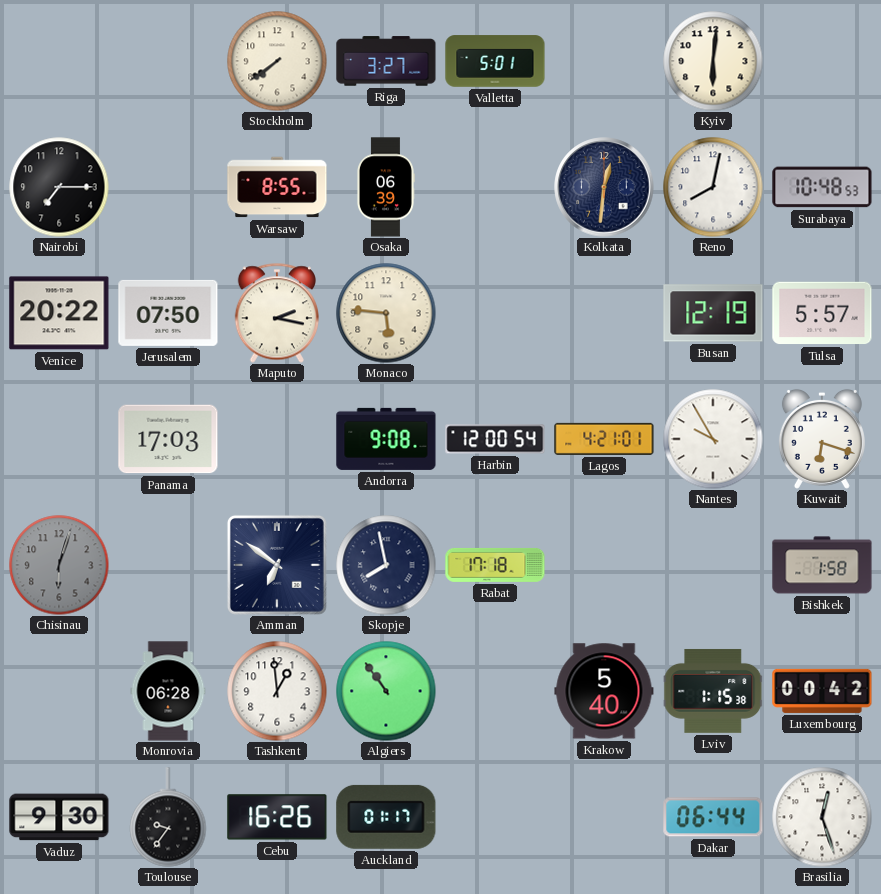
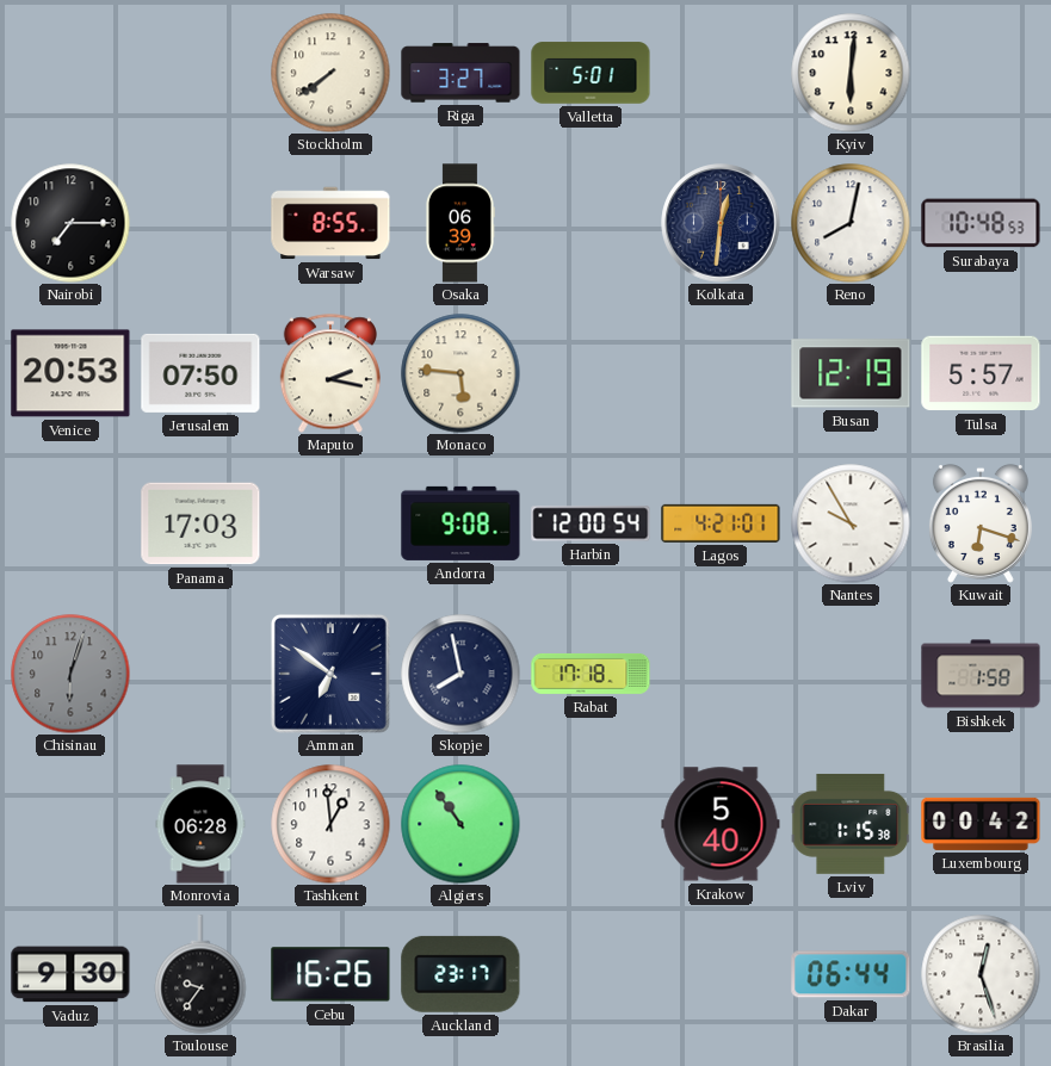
Venice: 20:22 -> 20:53 (70, 373)
Auckland: 01:17 -> 23:17 (460, 974)
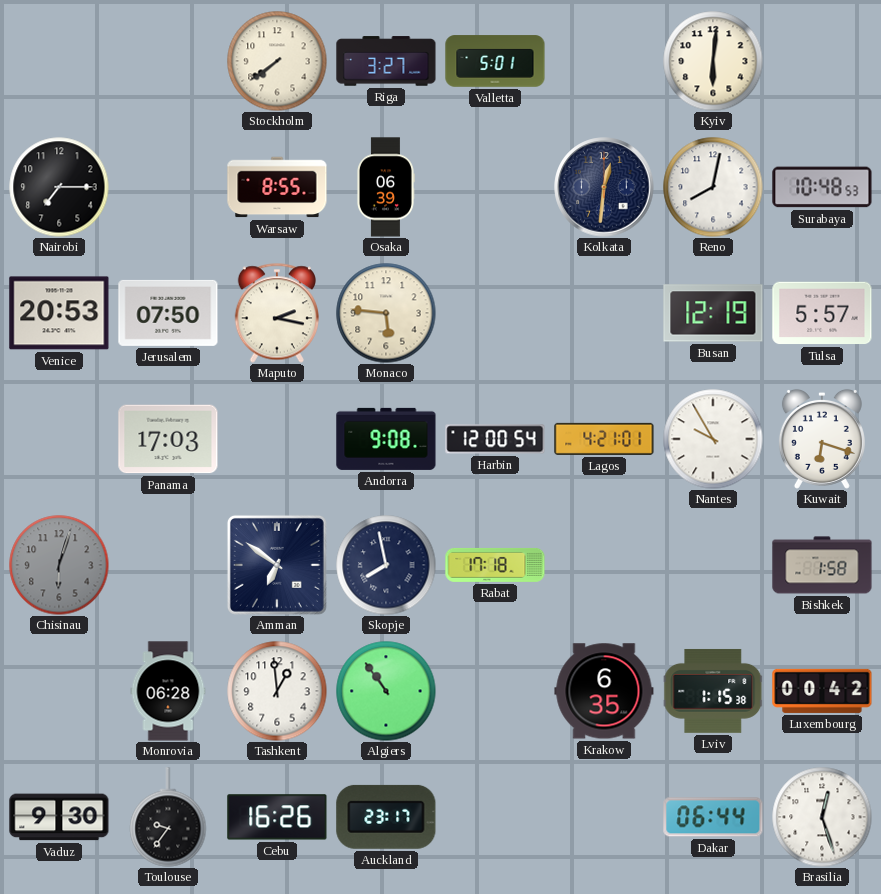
Krakow: 5:40 -> 6:35 (604, 691)
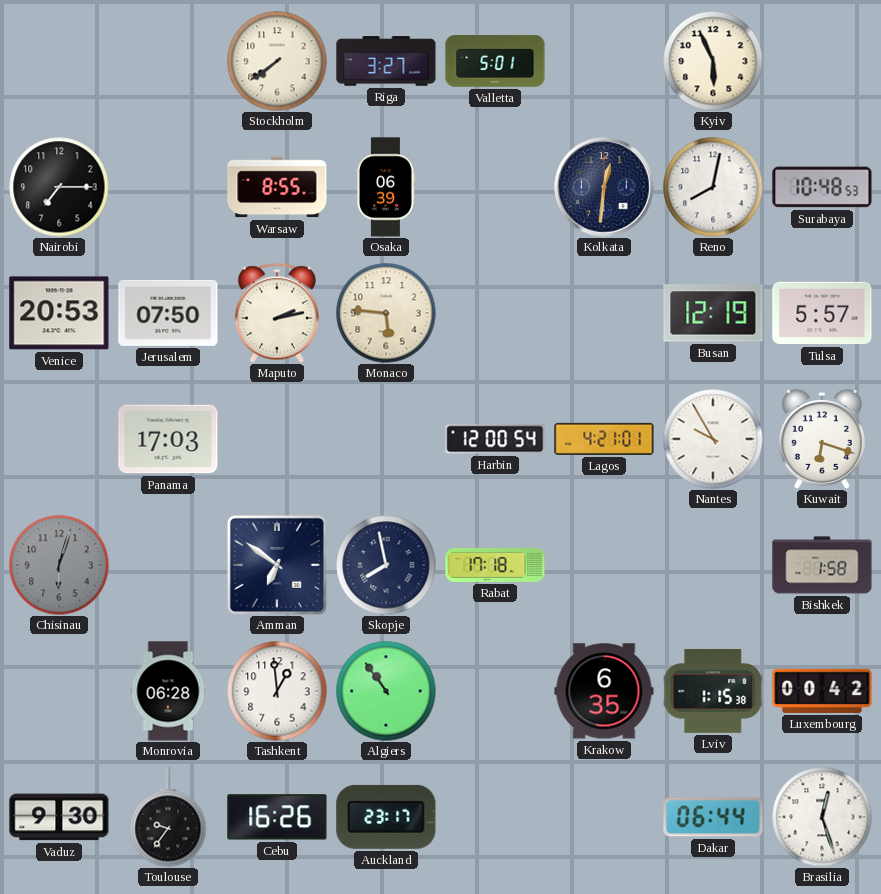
Kyiv: 6:01 -> 5:56 (713, 61)
Maputo: 2:17 -> 2:13 (276, 313)
Andorra: 9:08 -> none (386, 439)
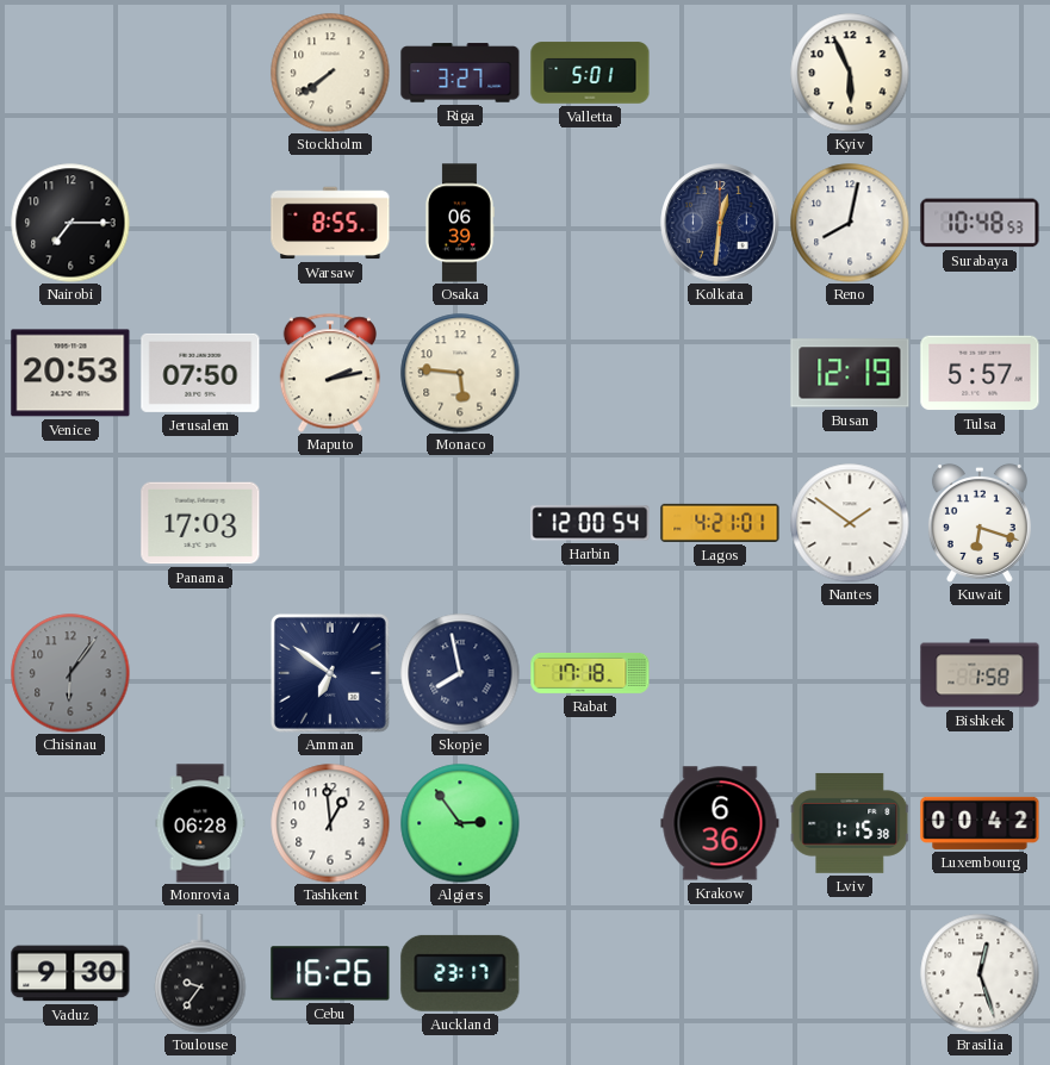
Nantes: 9:55 -> 1:51 (850, 523)
Chisinau: 6:03 -> 6:06 (70, 673)
Algiers: 10:54 -> 2:54 (460, 823)
Krakow: 6:35 -> 6:36 (720, 823)
Dakar: 06:44 -> none (713, 817)
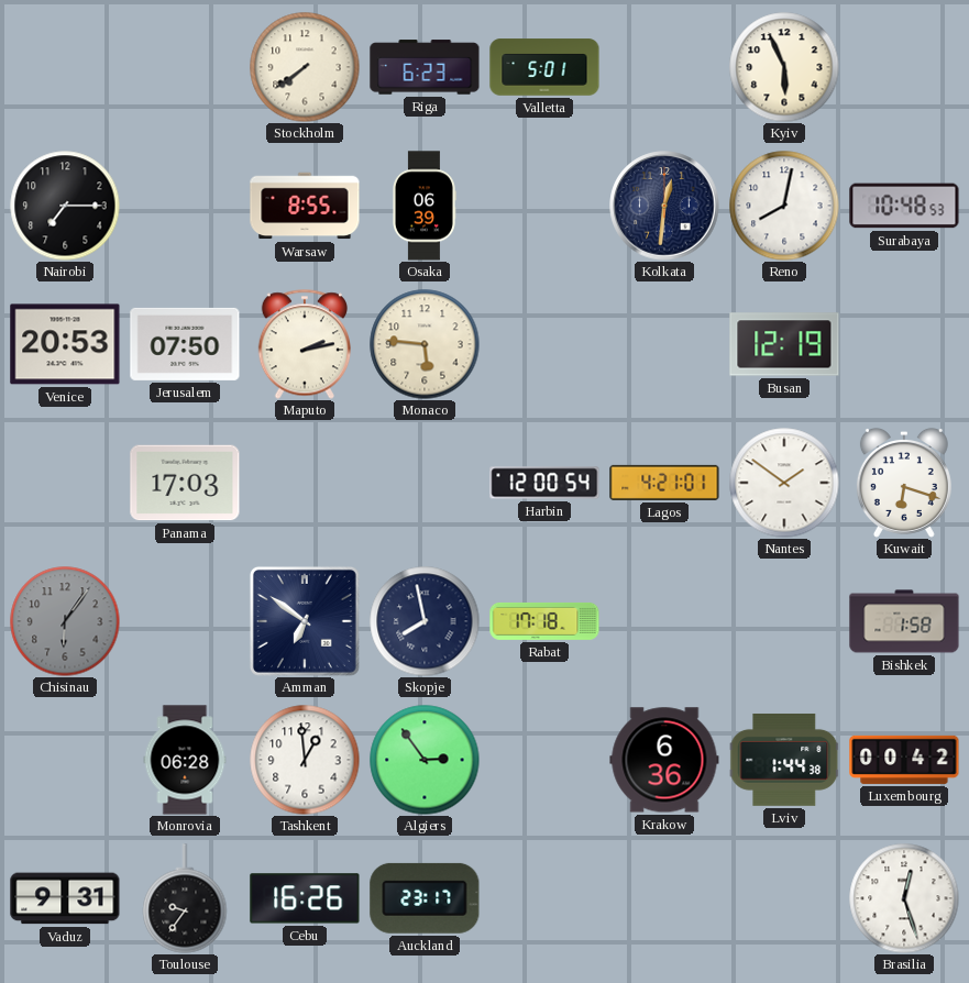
Riga: 3:27 -> 6:23 (425, 67)
Tulsa: 5:57 -> none (980, 373)
Lviv: 1:15 -> 1:44 (784, 760)
Vaduz: 9:30 -> 9:31 (65, 898)
